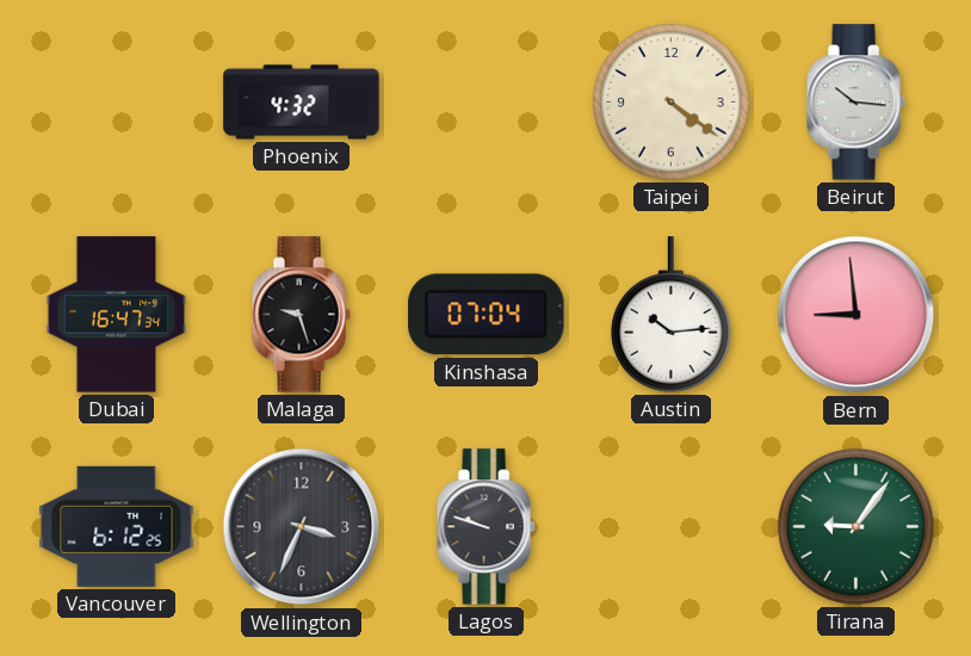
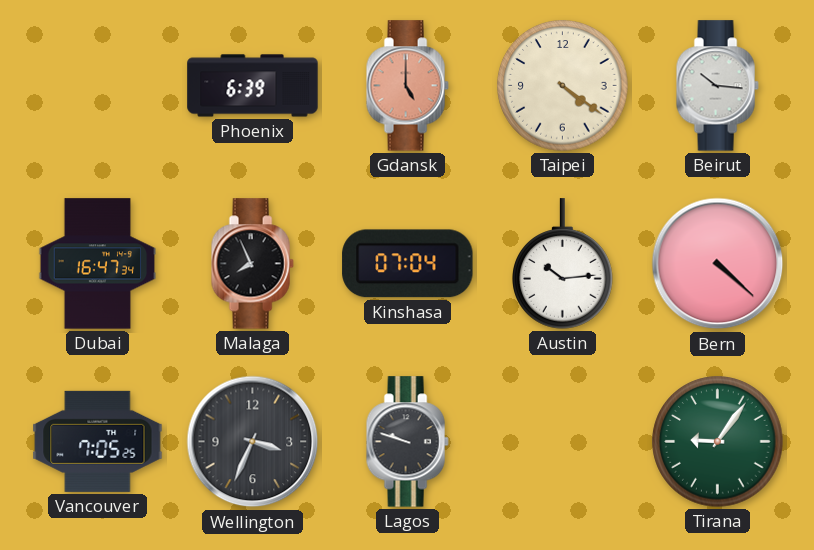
Phoenix: 4:32 -> 6:39 (253, 86)
Gdansk: none -> 5:00 (407, 86)
Malaga: 9:27 -> 7:56 (252, 264)
Bern: 8:59 -> 4:22 (718, 264)
Vancouver: 6:12 -> 7:05 (98, 441)
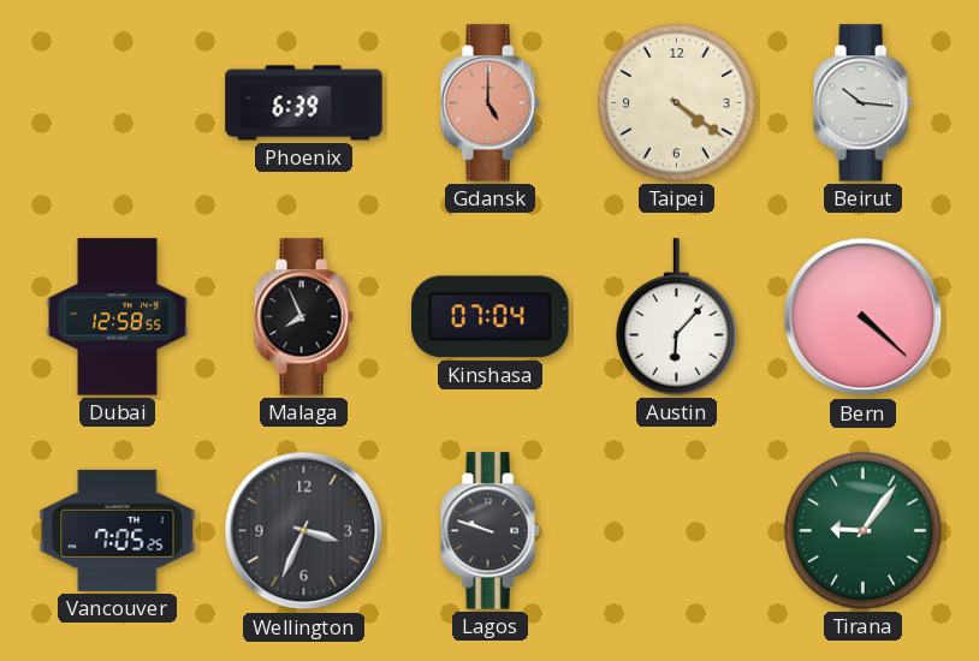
Dubai: 16:47 -> 12:58 (118, 317)
Austin: 10:14 -> 6:07 (677, 317)
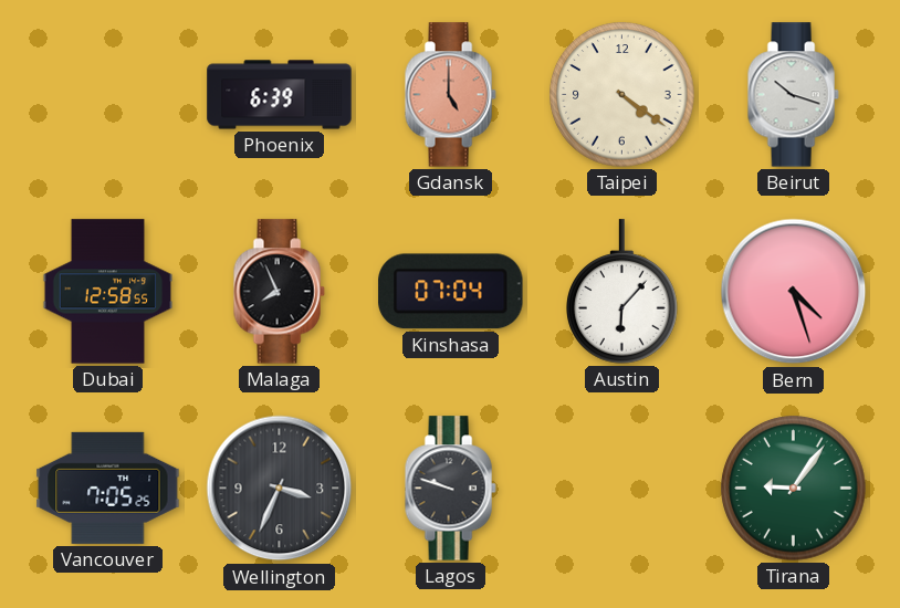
Beirut: 10:16 -> 10:18 (793, 95)
Bern: 4:22 -> 4:27 (794, 292)
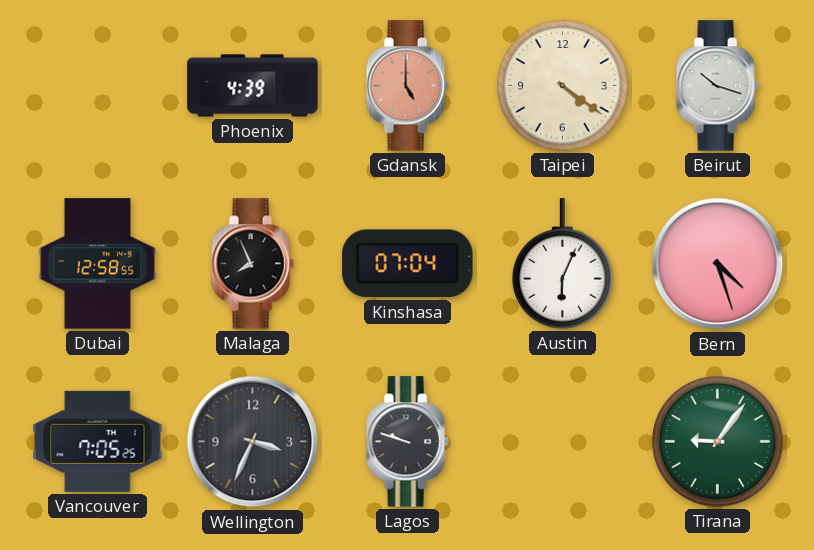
Phoenix: 6:39 -> 4:39 (253, 86)
Austin: 6:07 -> 6:04 (563, 264)
